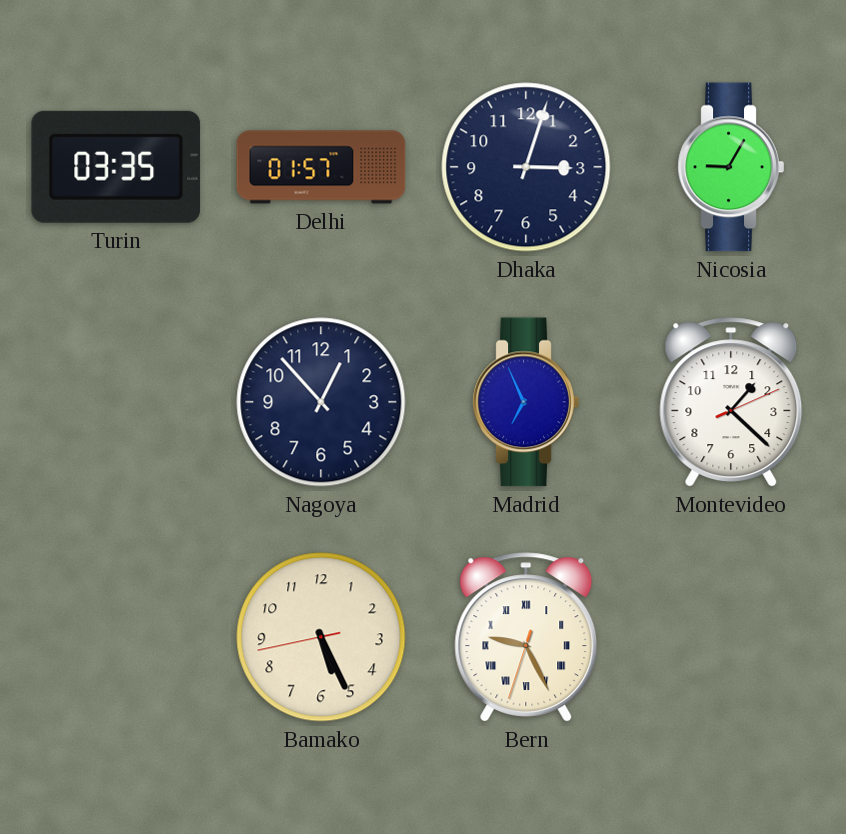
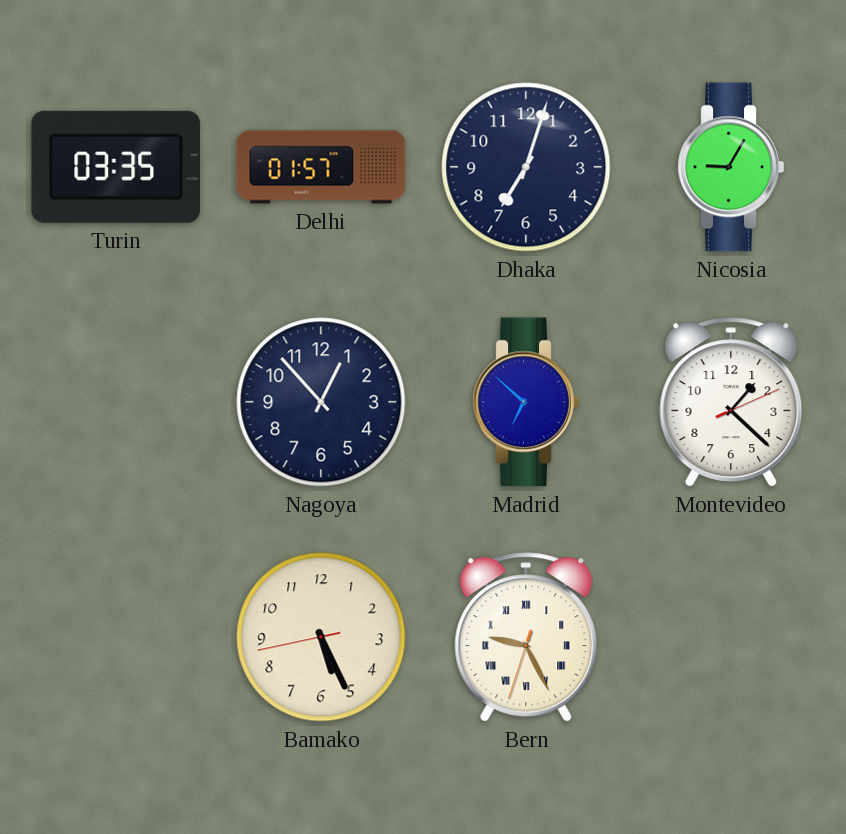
Dhaka: 3:03 -> 7:03 (526, 167)
Madrid: 6:56 -> 6:52 (526, 402)
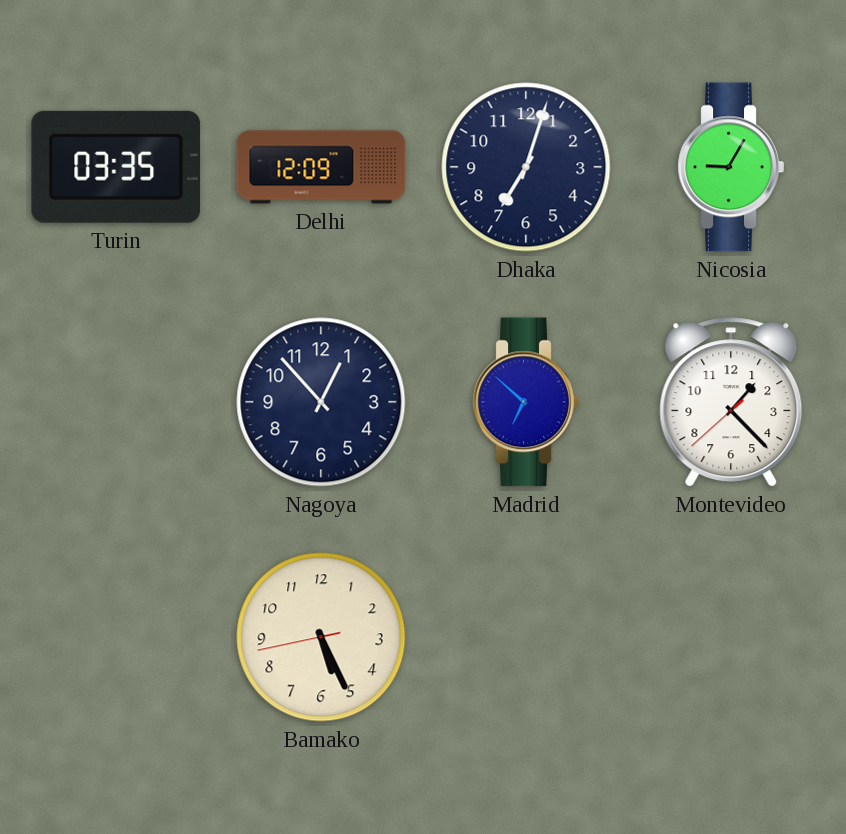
Delhi: 01:57 -> 12:09 (321, 167)
Montevideo: 1:22:11 -> 1:22:38 (731, 402)
Bern: 9:25 -> none (526, 637)
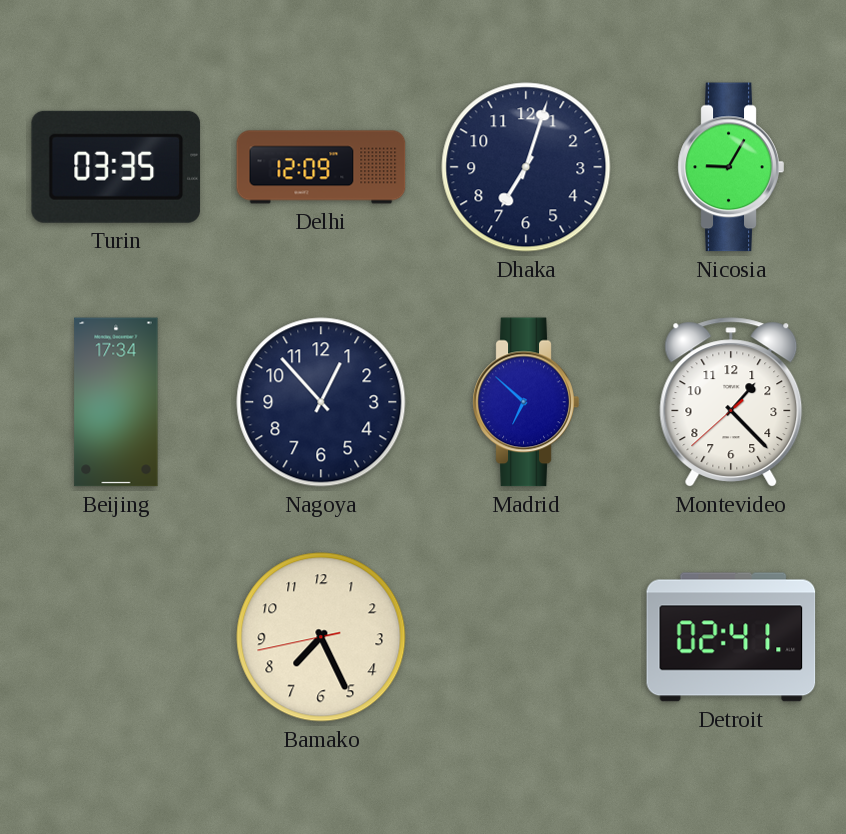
Beijing: none -> 17:34 (116, 402)
Bamako: 5:25 -> 7:25 (321, 637)
Detroit: none -> 02:41 (731, 637)
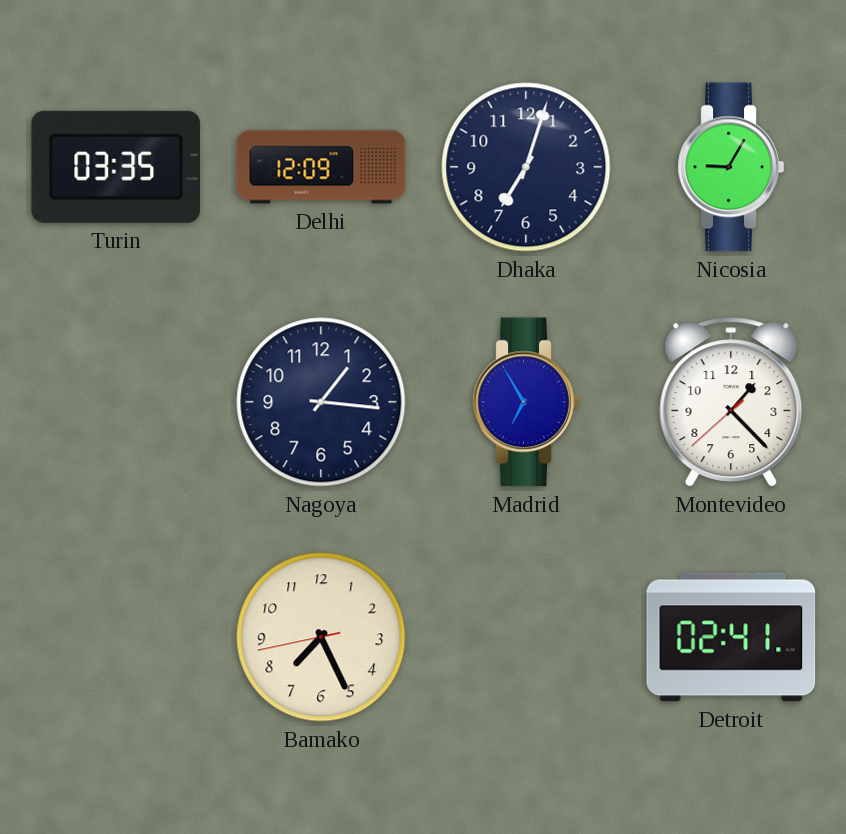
Beijing: 17:34 -> none (116, 402)
Nagoya: 12:53 -> 1:16 (321, 402)
Madrid: 6:52 -> 6:55 (526, 402)
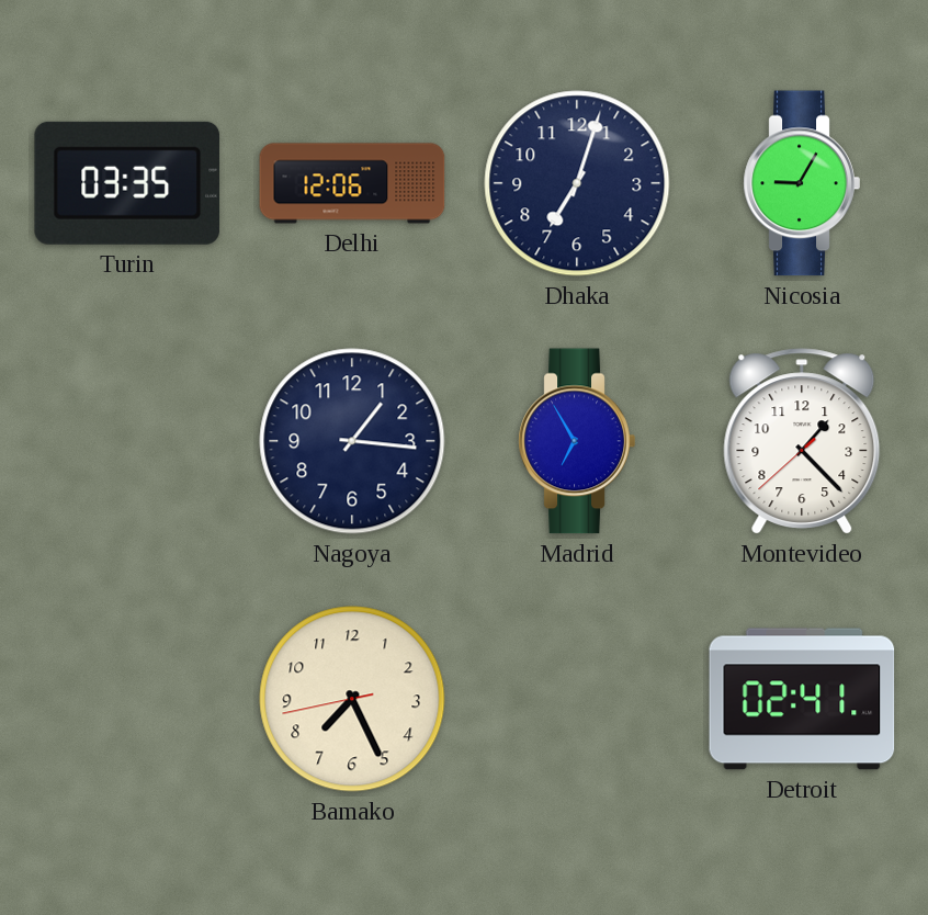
Delhi: 12:09 -> 12:06 (352, 183)
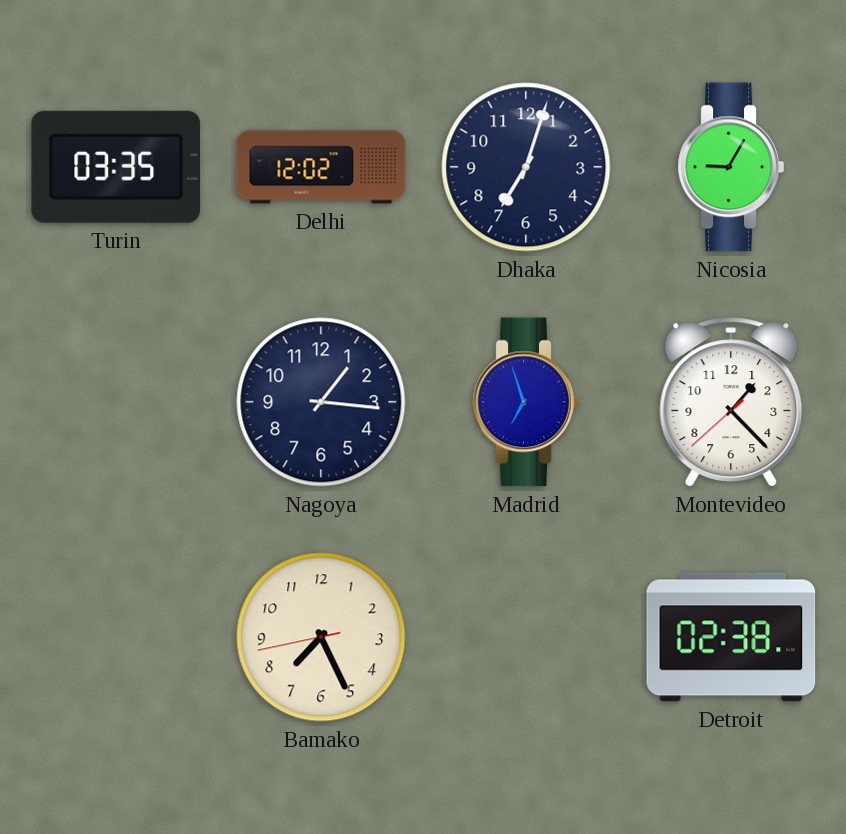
Delhi: 12:06 -> 12:02 (321, 167)
Madrid: 6:55 -> 6:57 (526, 402)
Detroit: 02:41 -> 02:38 (731, 637)
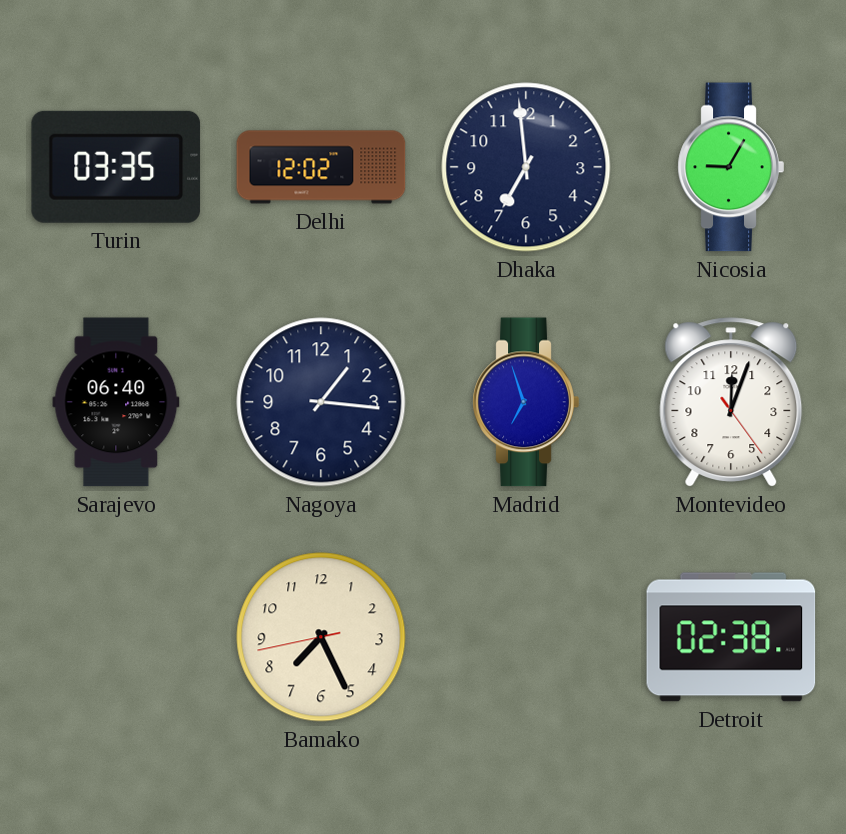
Dhaka: 7:03 -> 6:59 (526, 167)
Sarajevo: none -> 06:40 (116, 402)
Montevideo: 1:22 -> 12:03 (731, 402)
